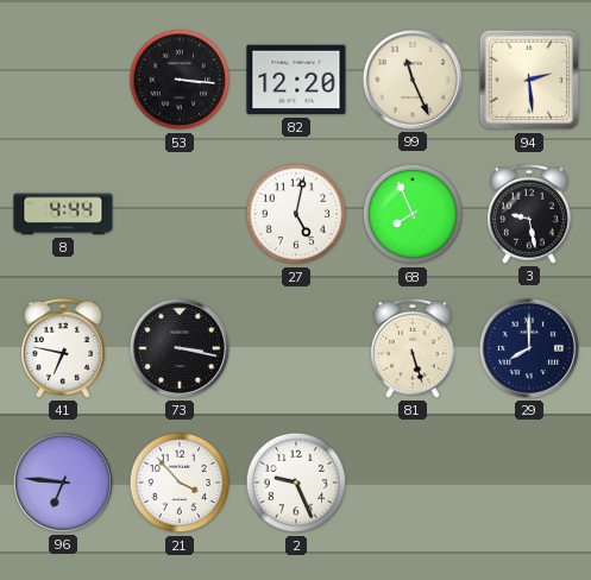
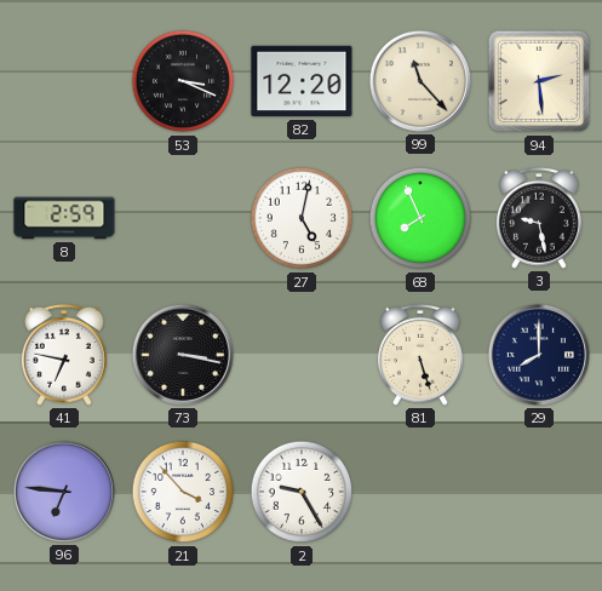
53: 3:16 -> 3:19 (183, 81)
99: 11:26 -> 11:23 (420, 81)
8: 4:44 -> 2:59 (64, 218)
2: 9:26 -> 9:25 (302, 492)
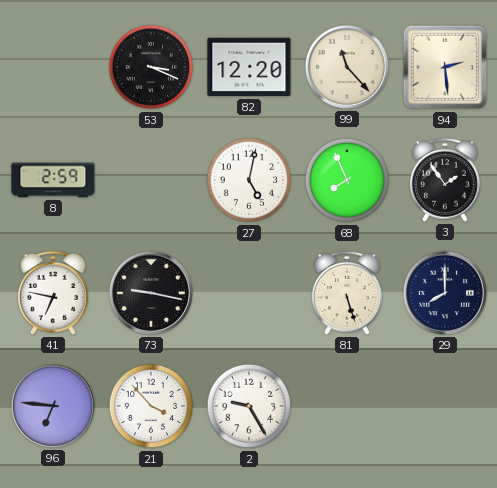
3: 9:28 -> 1:54 (445, 180)
73: 3:17 -> 9:17 (151, 293)
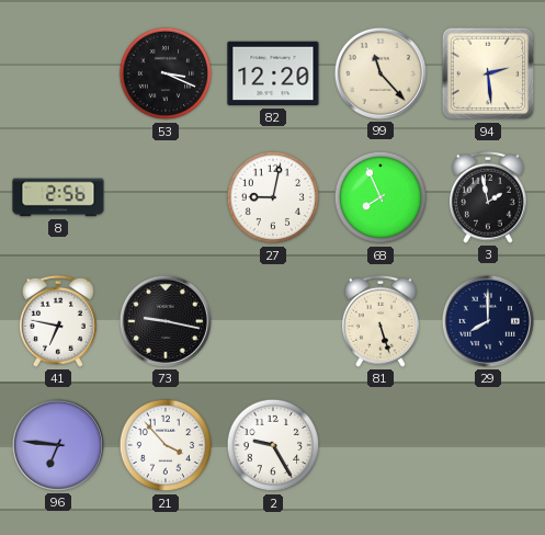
8: 2:59 -> 2:56 (58, 197)
27: 5:02 -> 9:02 (273, 197)
3: 1:54 -> 1:58 (488, 197)
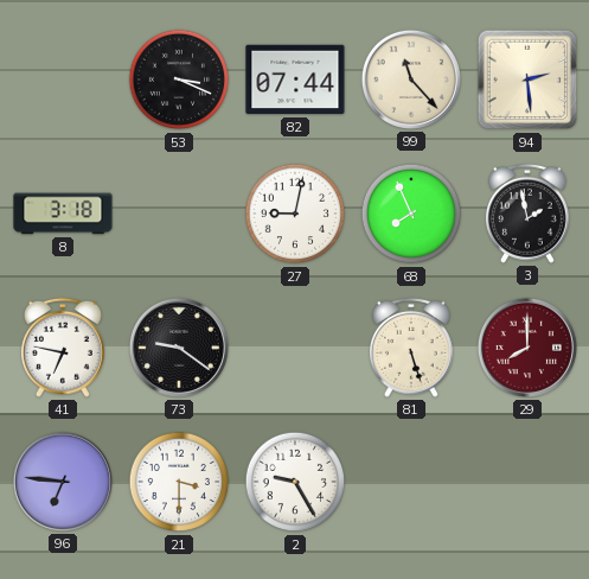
82: 12:20 -> 07:44 (295, 79)
8: 2:56 -> 3:18 (63, 214)
73: 9:17 -> 9:21 (179, 348)
29 dial: navy -> burgundy (527, 348)
21: 3:53 -> 3:30 (179, 482)
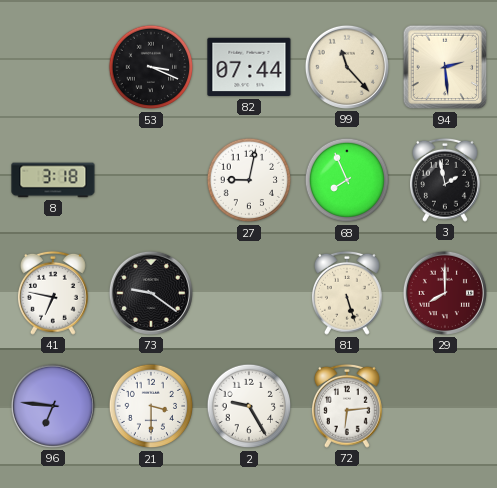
72: none -> 6:14 (347, 406)
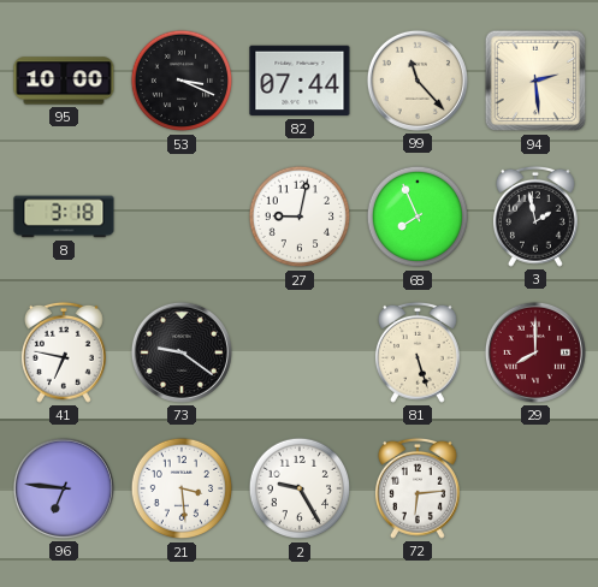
95: none -> 10:00 (64, 81)
21: 3:30 -> 3:29 (182, 488)
